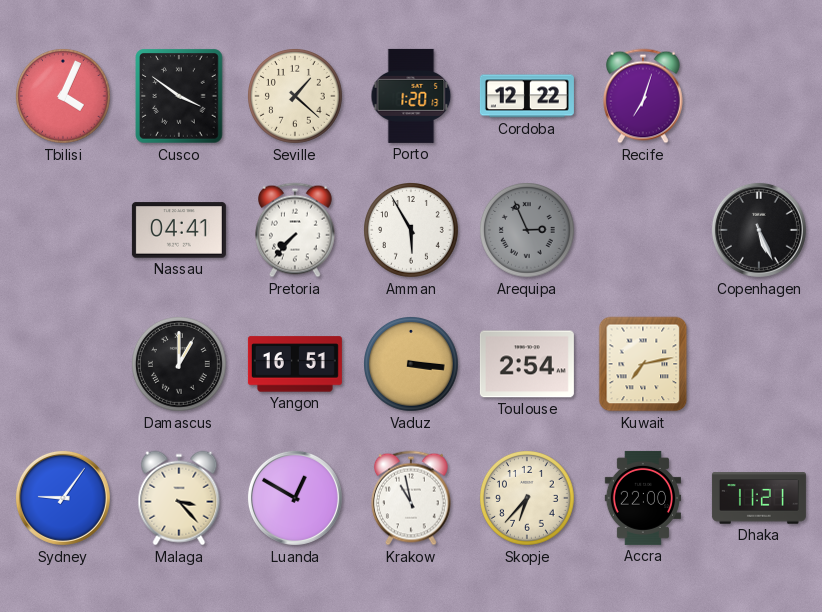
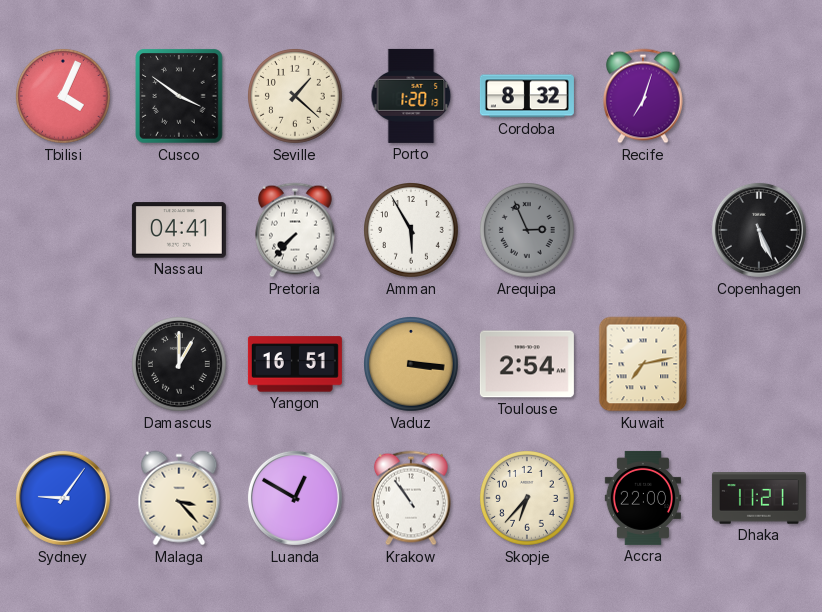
Cordoba: 12:22 -> 8:32 (527, 96)
Krakow: 10:58 -> 10:54 (412, 498)
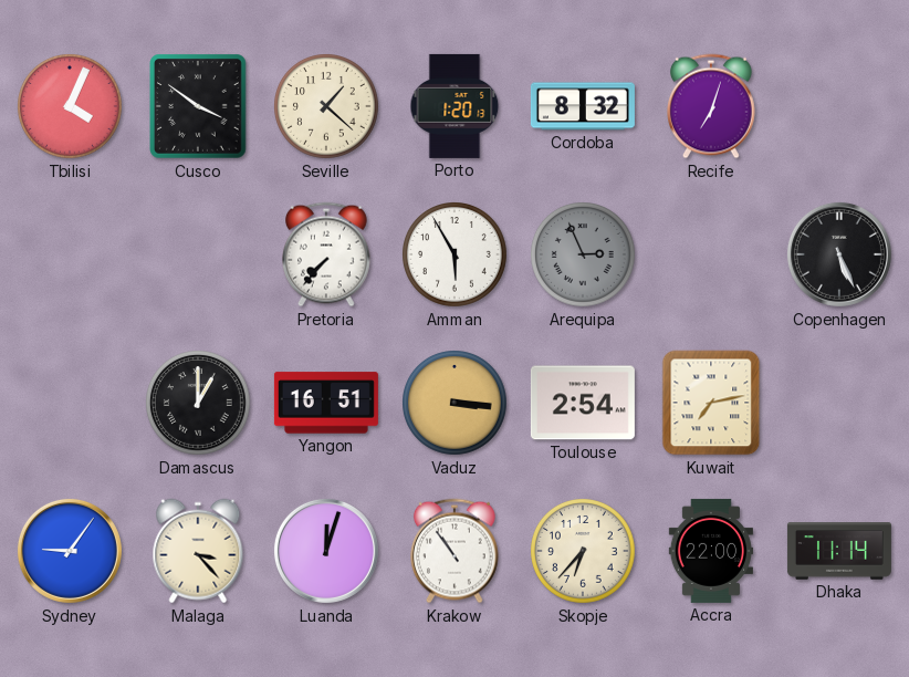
Nassau: 04:41 -> none (179, 230)
Luanda: 12:50 -> 12:03 (326, 551)
Dhaka: 11:21 -> 11:14 (839, 551)
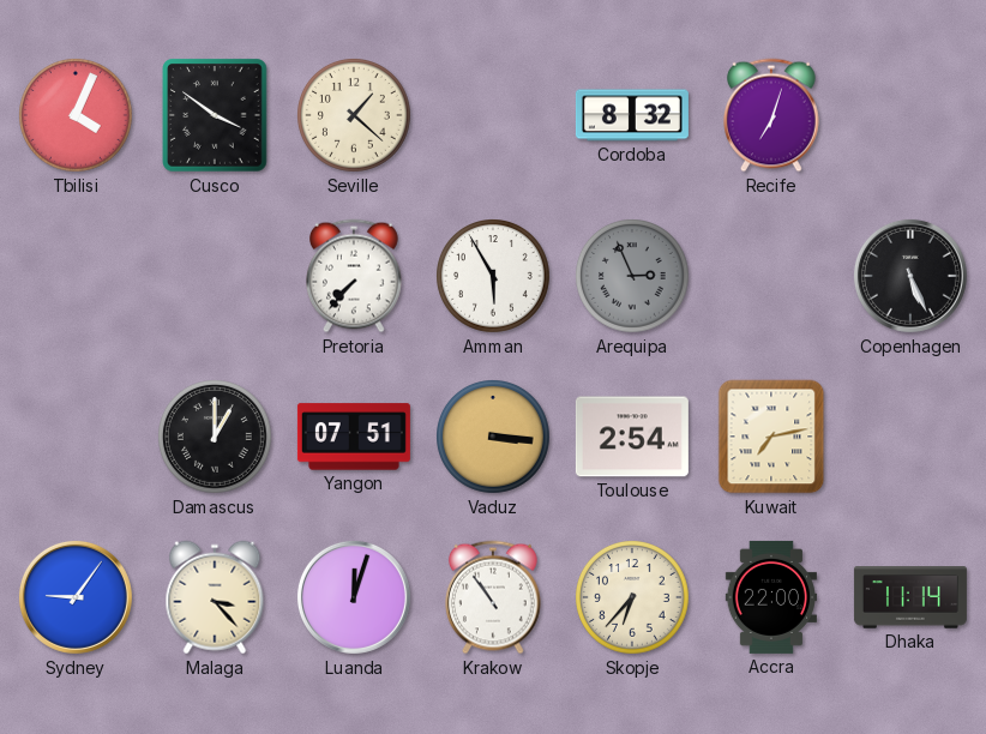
Porto: 1:20 -> none (454, 106)
Yangon: 16:51 -> 07:51 (354, 437)
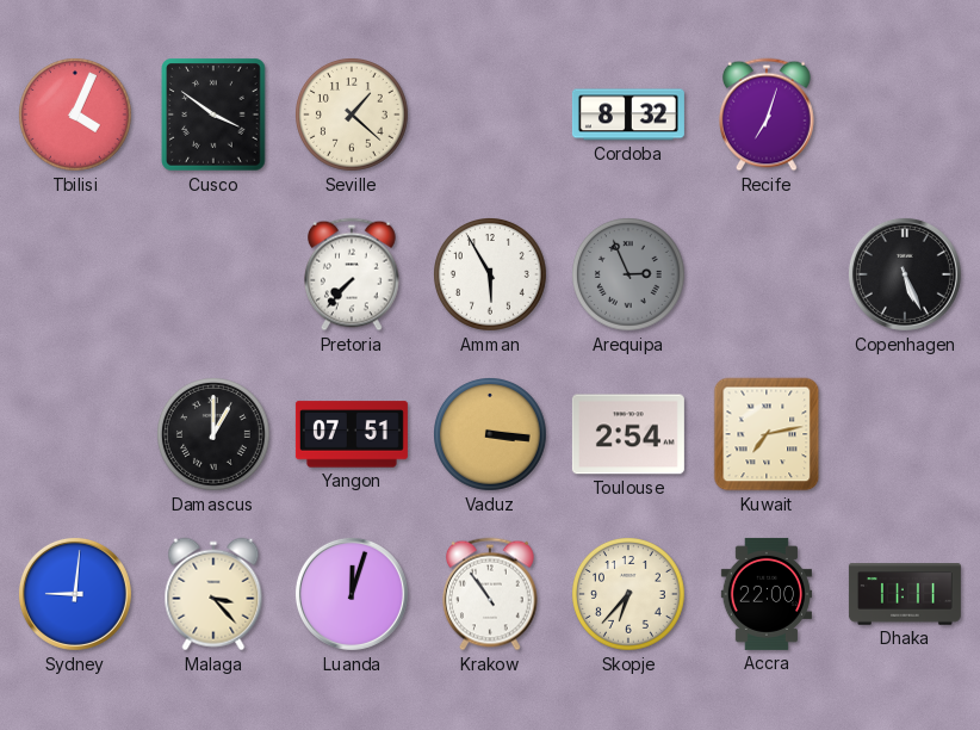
Sydney: 9:06 -> 9:01 (75, 594)
Dhaka: 11:14 -> 11:11 (905, 594)
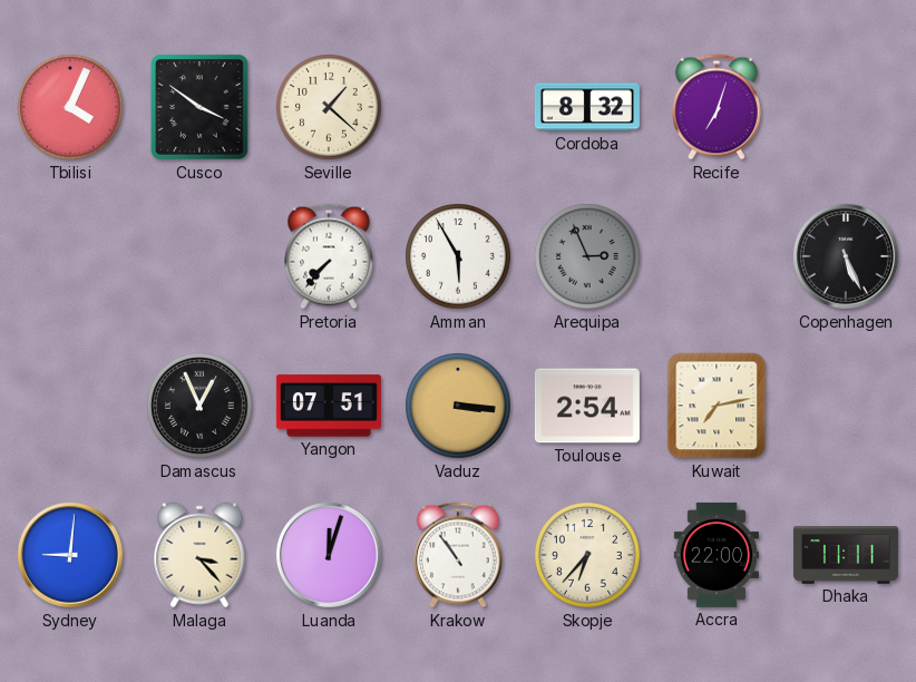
Damascus: 1:00 -> 12:56 (201, 407)
